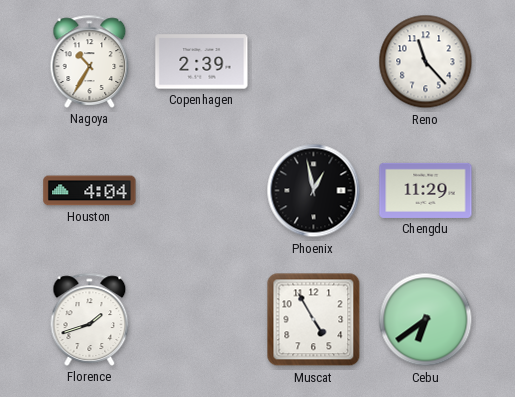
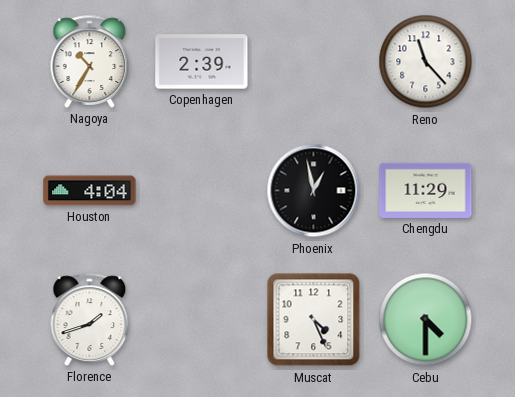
Muscat: 4:55 -> 4:26 (314, 320)
Cebu: 6:39 -> 4:30 (426, 320)
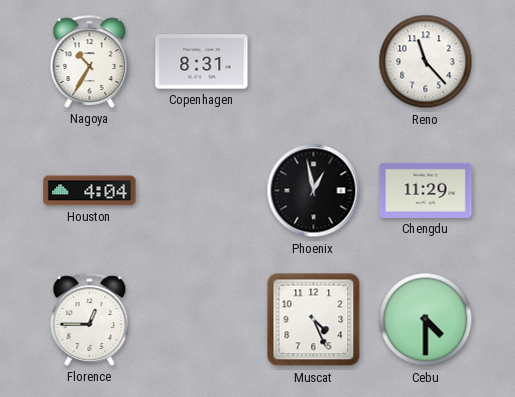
Copenhagen: 2:39 -> 8:31 (202, 62)
Florence: 1:42 -> 12:45 (90, 319)
